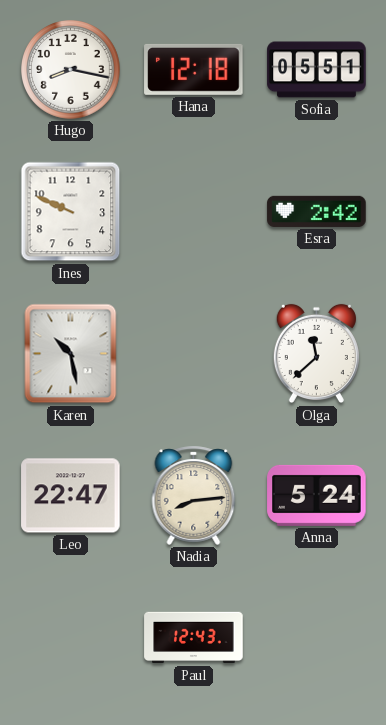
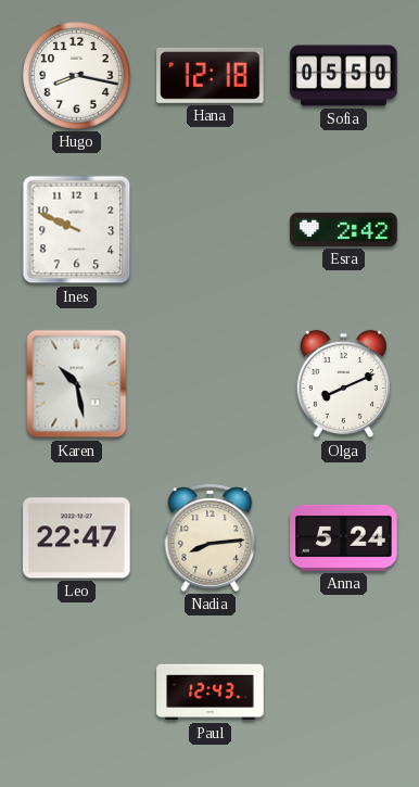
Sofia: 05:51 -> 05:50 (344, 76)
Olga: 11:38 -> 8:11 (343, 384)
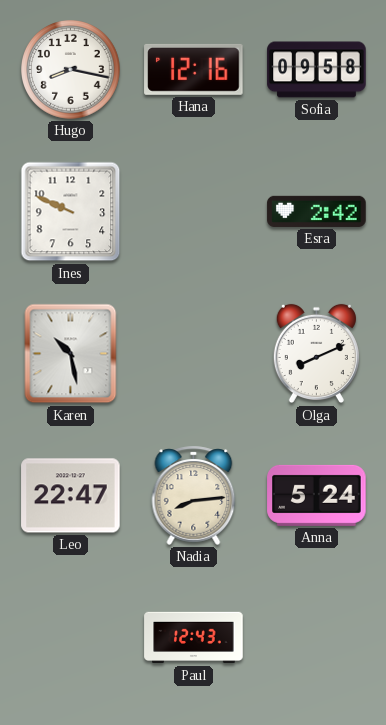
Hana: 12:18 -> 12:16 (194, 69)
Sofia: 05:50 -> 09:58 (317, 70)
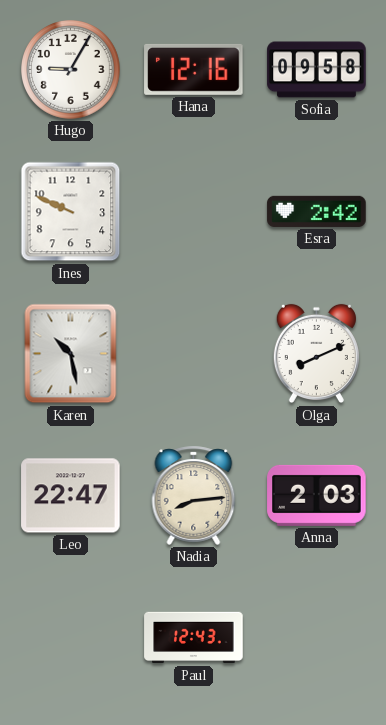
Hugo: 8:17 -> 9:05 (71, 70)
Anna: 5:24 -> 2:03 (317, 495)
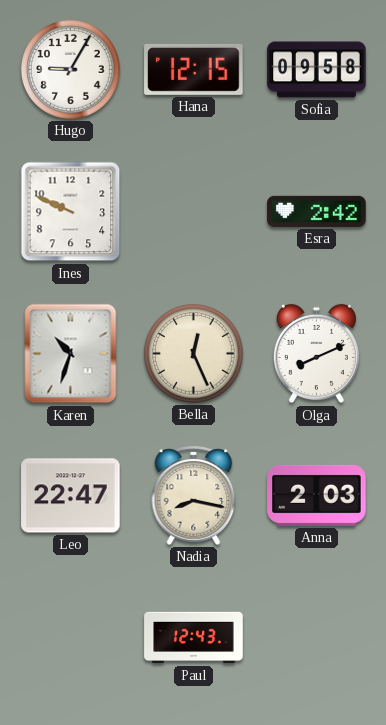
Hana: 12:16 -> 12:15 (194, 69)
Karen: 10:28 -> 10:33 (71, 354)
Bella: none -> 12:26 (194, 354)
Nadia: 8:14 -> 8:17 (194, 495)
